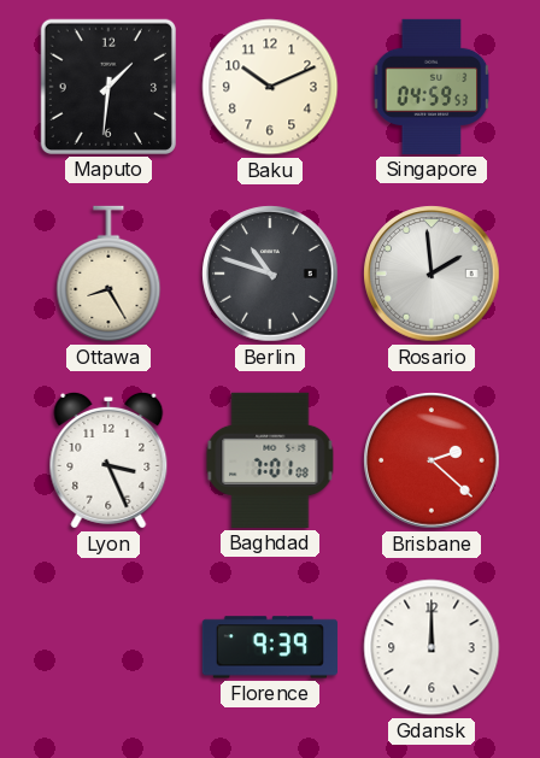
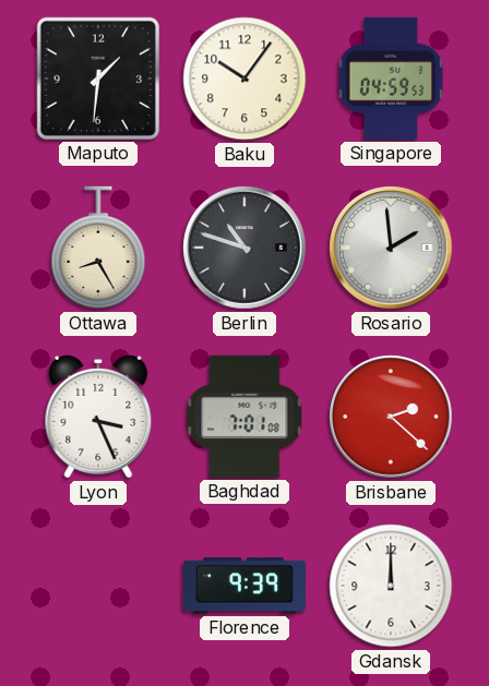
Baku: 10:11 -> 10:06 (244, 79)
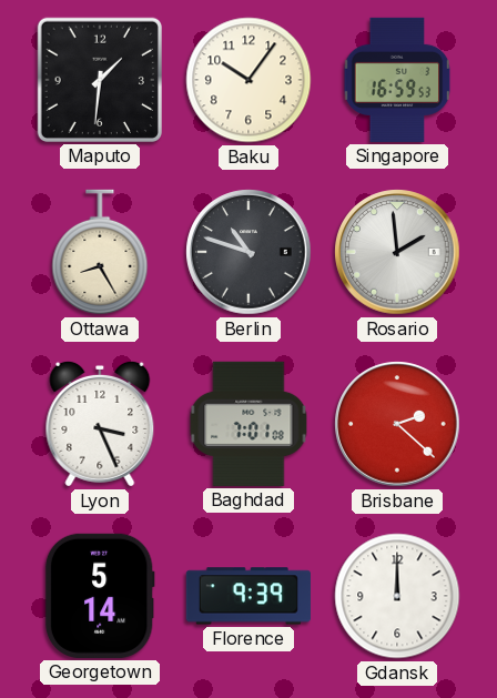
Singapore: 04:59 -> 16:59 (397, 80)
Georgetown: none -> 5:14 (100, 596)
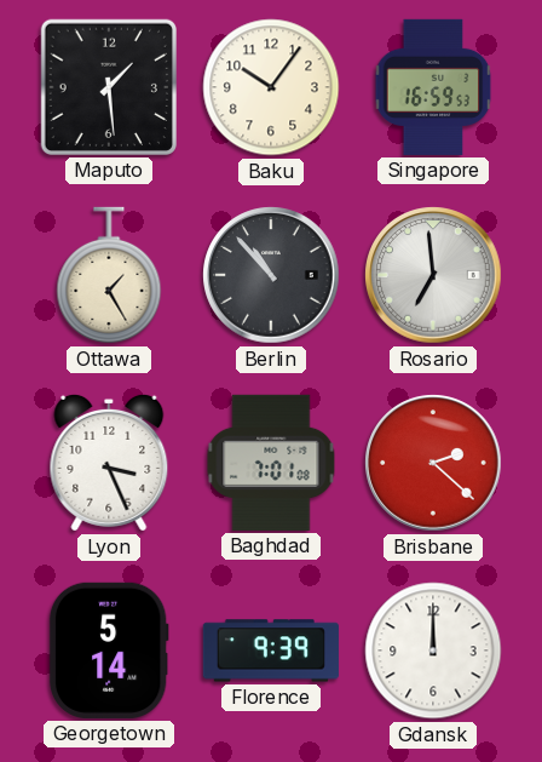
Maputo: 1:31 -> 1:29 (109, 87)
Ottawa: 8:25 -> 1:25 (109, 275)
Berlin: 10:48 -> 10:53 (271, 275)
Rosario: 1:59 -> 6:59 (433, 275)
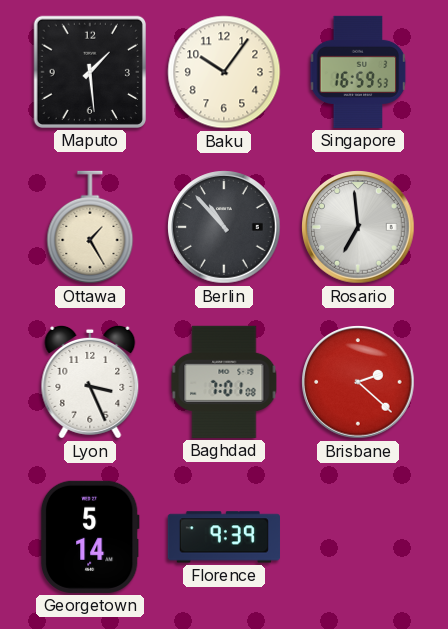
Gdansk: 12:00 -> none (433, 651)
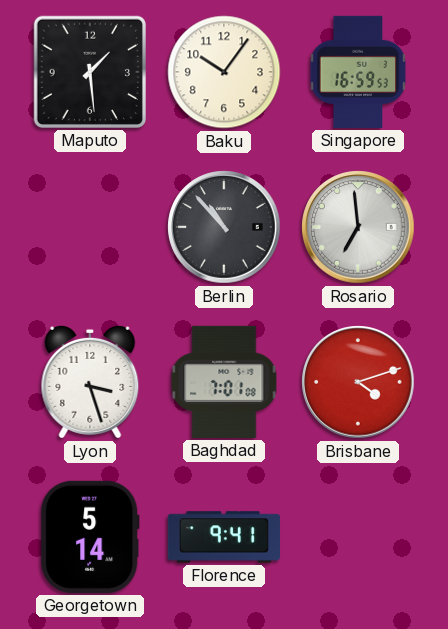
Ottawa: 1:25 -> none (90, 227)
Lyon: 3:26 -> 3:27 (90, 382)
Brisbane: 2:22 -> 4:12 (358, 382)
Florence: 9:39 -> 9:41 (224, 537)
